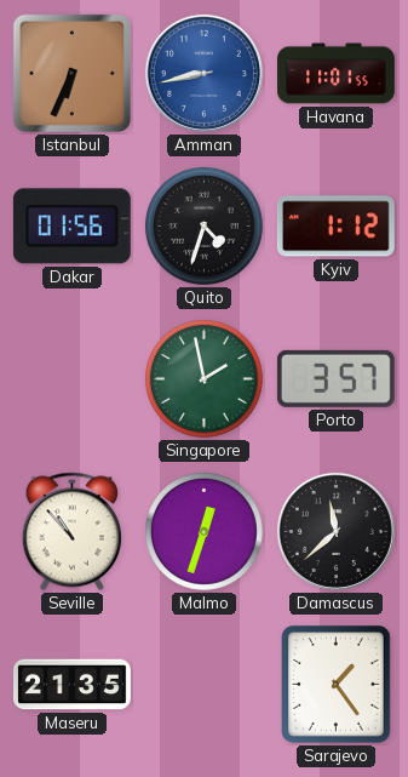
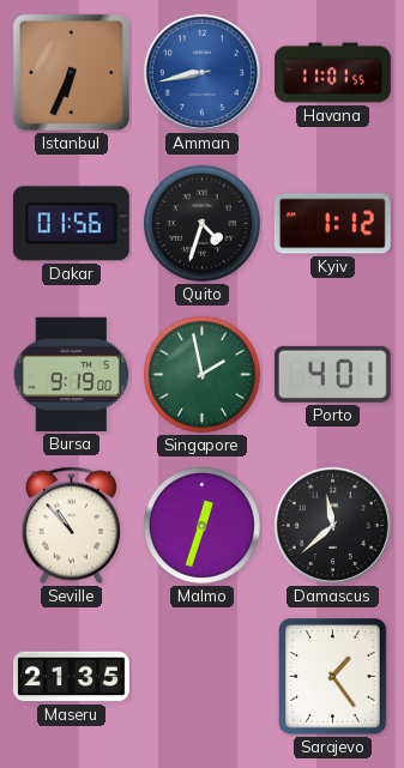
Bursa: none -> 9:19 (72, 374)
Porto: 3:57 -> 4:01 (332, 374)
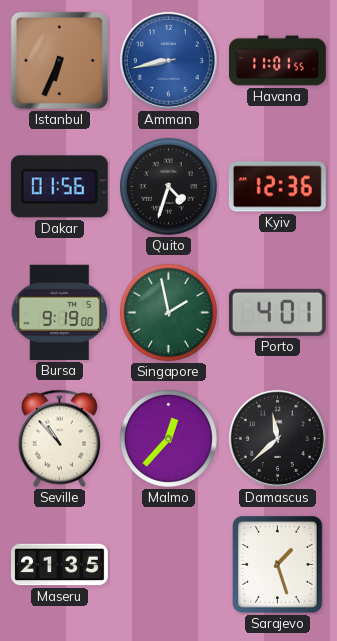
Kyiv: 1:12 -> 12:36 (277, 187)
Malmo: 12:33 -> 12:37 (168, 438)
Sarajevo: 1:24 -> 1:27 (278, 565)
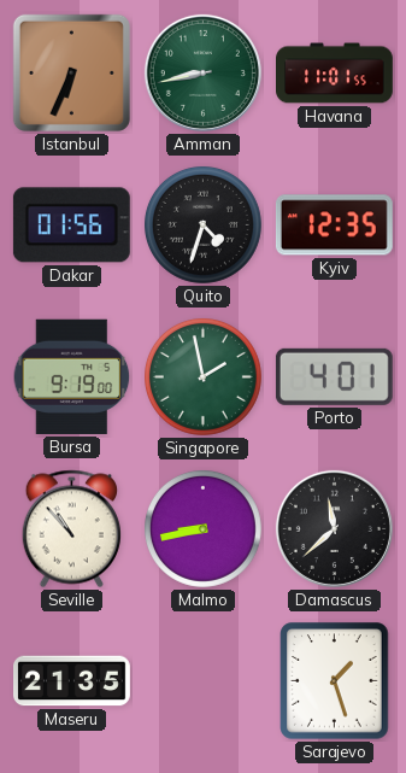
Amman dial: blue -> green (202, 72)
Kyiv: 12:36 -> 12:35 (334, 226)
Malmo: 12:37 -> 8:43 (202, 528)
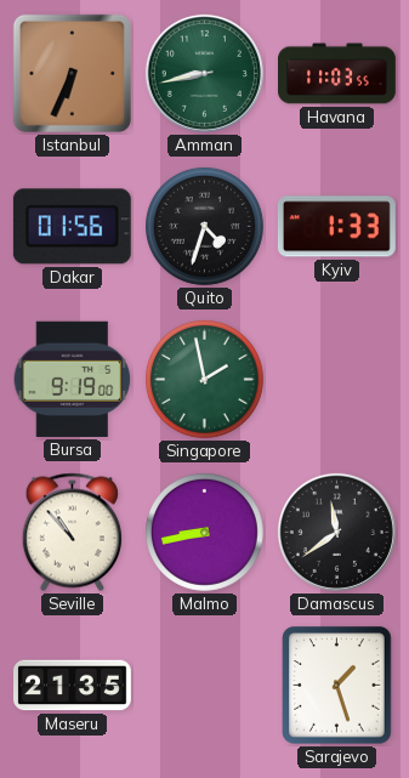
Havana: 11:01 -> 11:03 (337, 74)
Kyiv: 12:35 -> 1:33 (336, 227)
Porto: 4:01 -> none (334, 376)
Damascus: 11:38 -> 11:39 (336, 532)
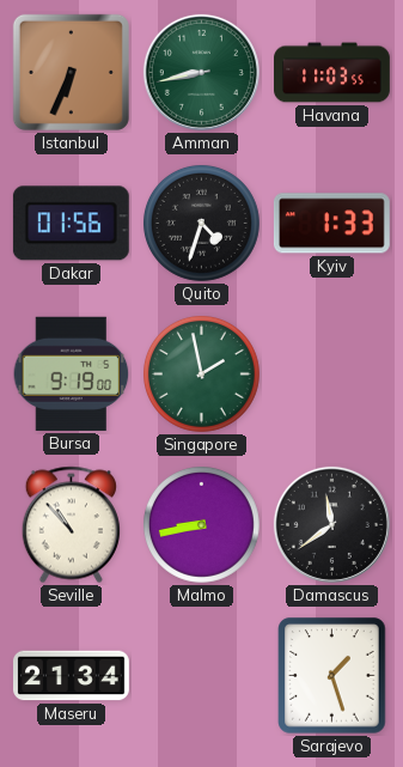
Maseru: 21:35 -> 21:34 (72, 676)
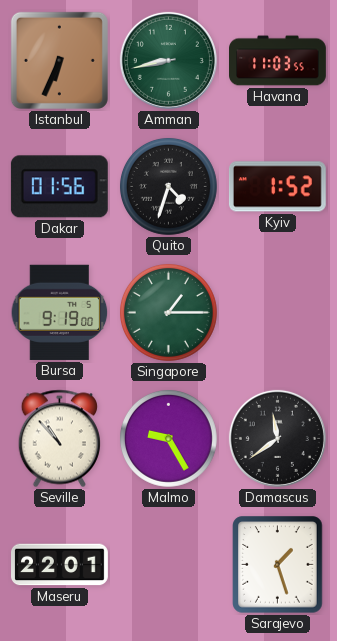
Kyiv: 1:33 -> 1:52 (277, 187)
Singapore: 1:58 -> 1:15 (168, 312)
Malmo: 8:43 -> 9:25 (168, 438)
Maseru: 21:34 -> 22:01 (60, 565)
